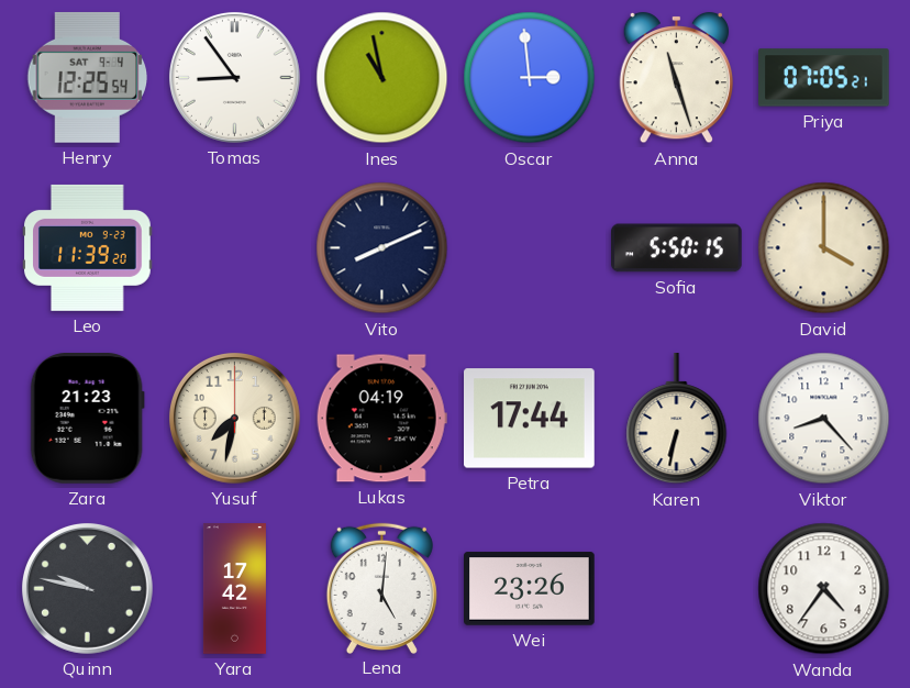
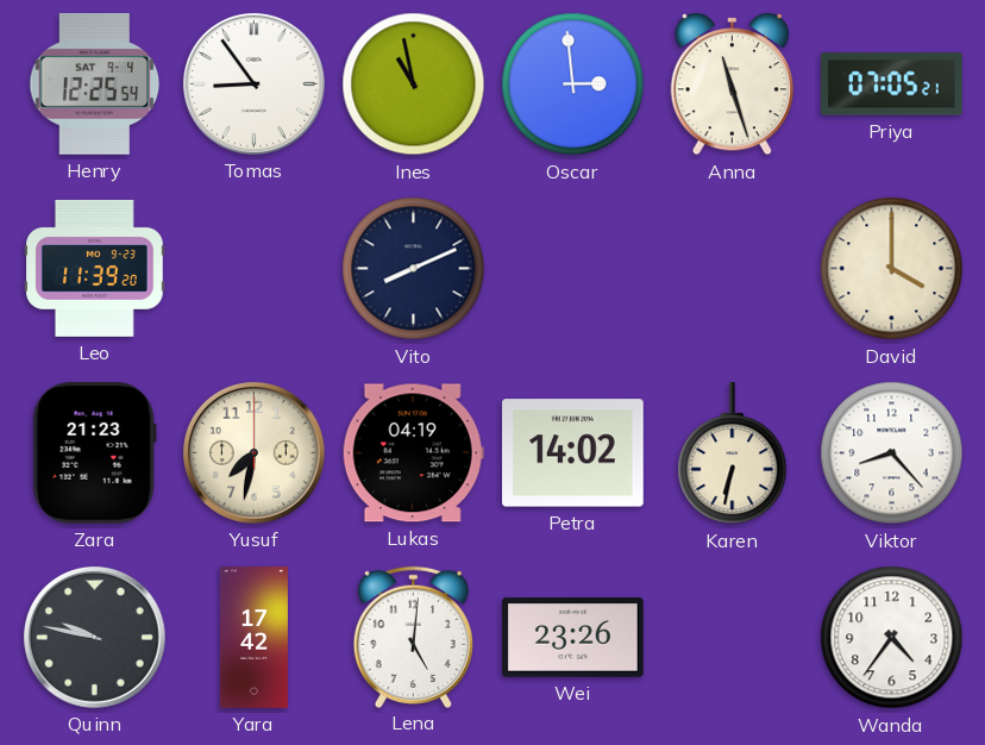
Sofia: 5:50 -> none (677, 248)
Petra: 17:44 -> 14:02 (573, 453)
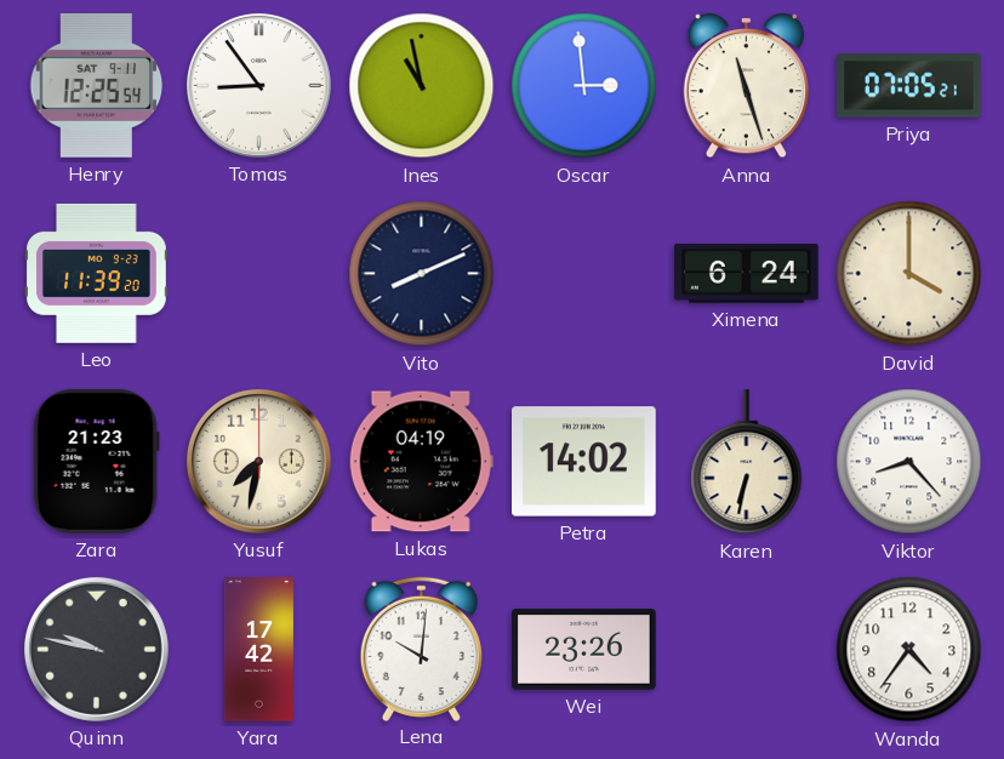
Henry date: SAT 9-4 -> SAT 9-11 (97, 85)
Ximena: none -> 6:24 (747, 274)
Lena: 5:01 -> 10:01 (421, 649)
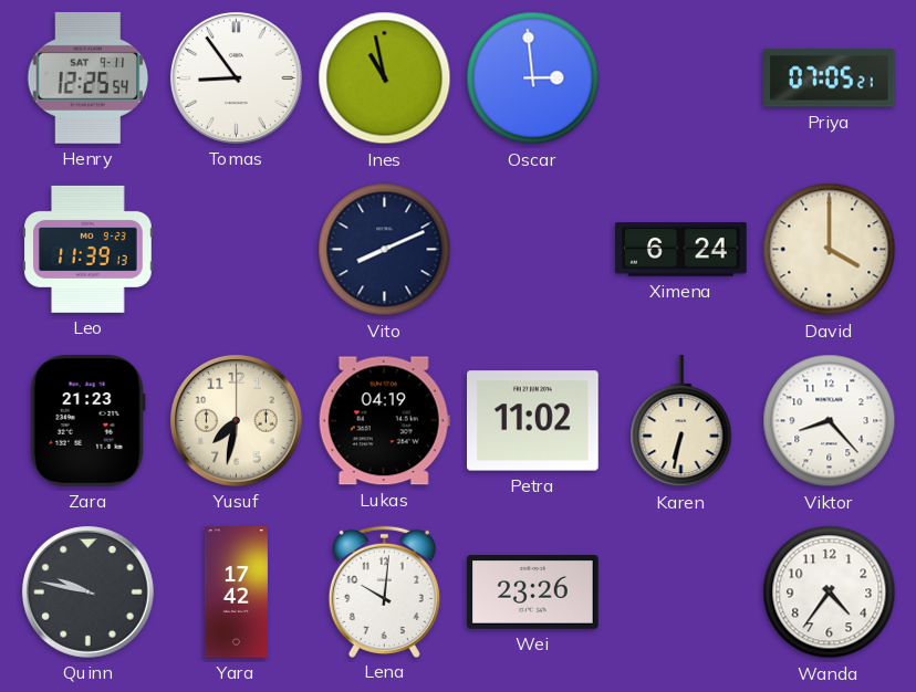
Anna: 11:27 -> none (746, 86)
Leo: 11:39:20 -> 11:39:13 (89, 249)
Petra: 14:02 -> 11:02 (533, 421)
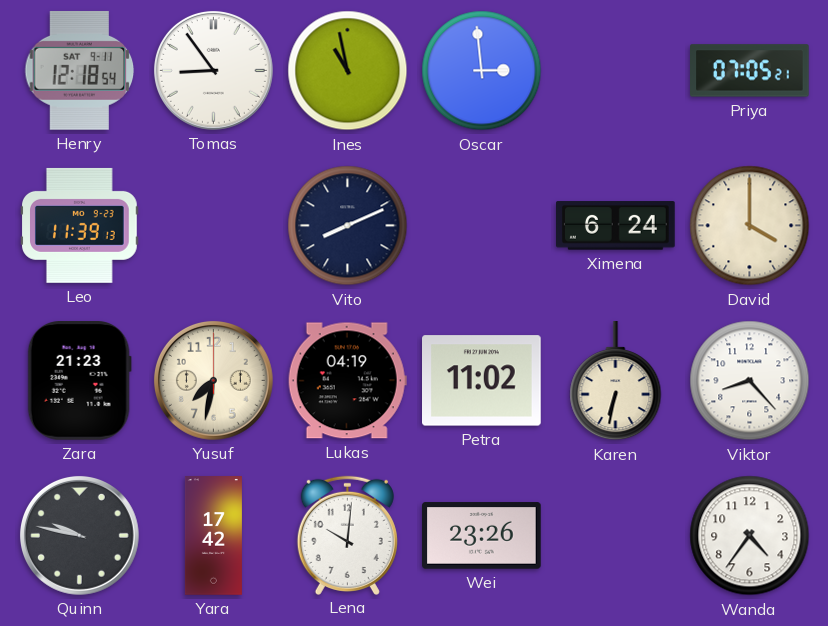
Henry: 12:25 -> 12:18 (80, 70)
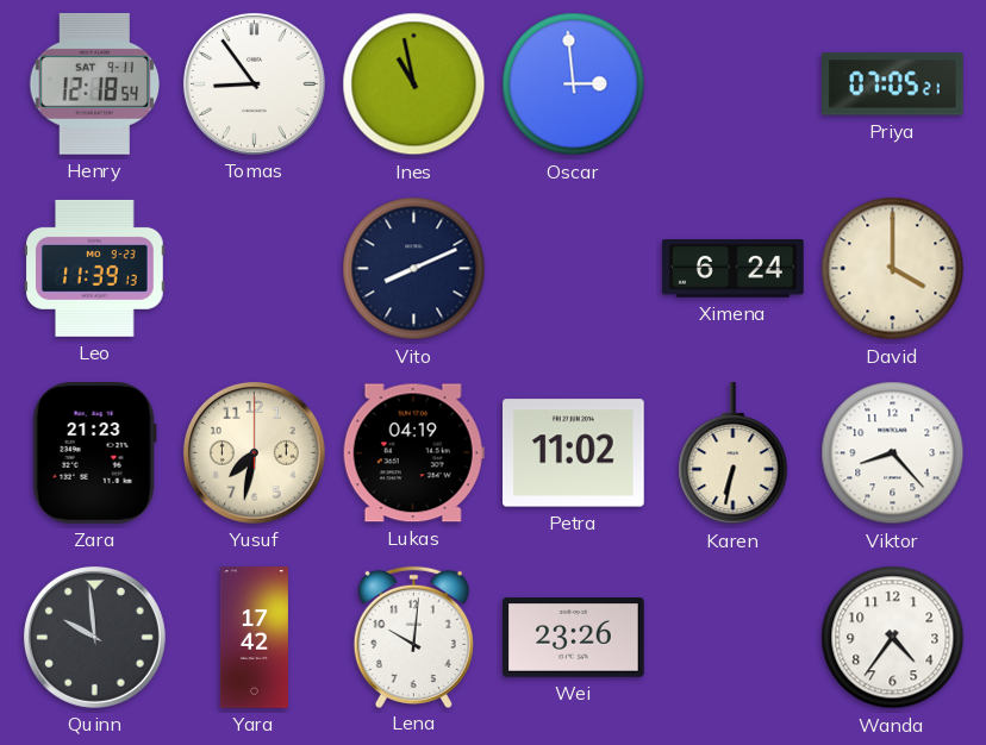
Quinn: 9:47 -> 9:59 (94, 637)
